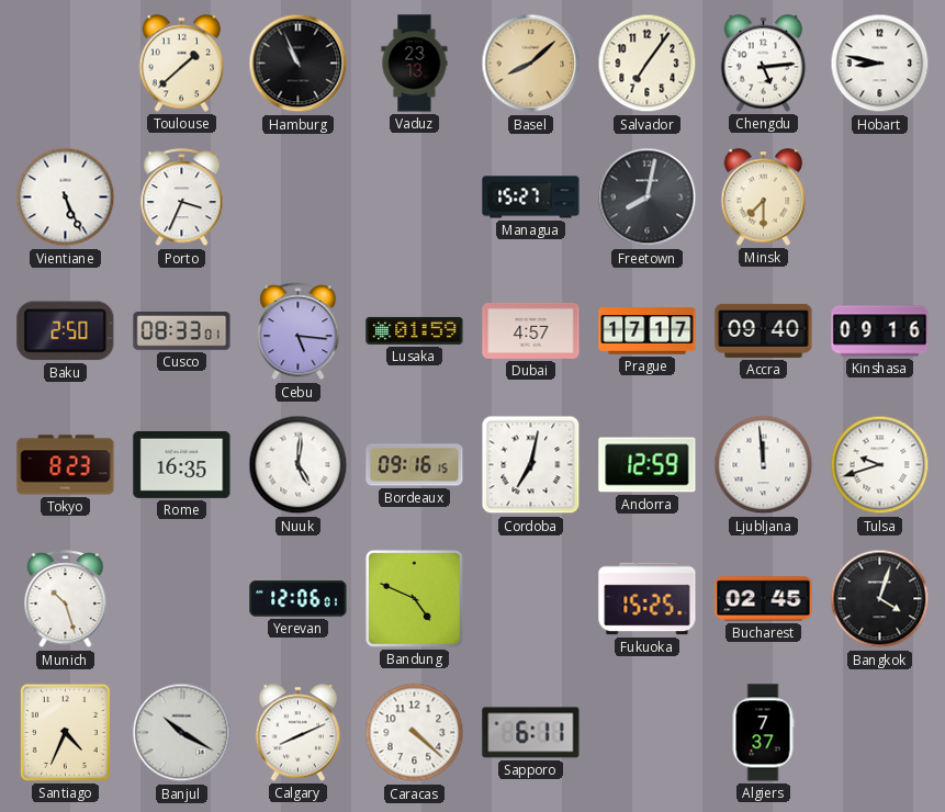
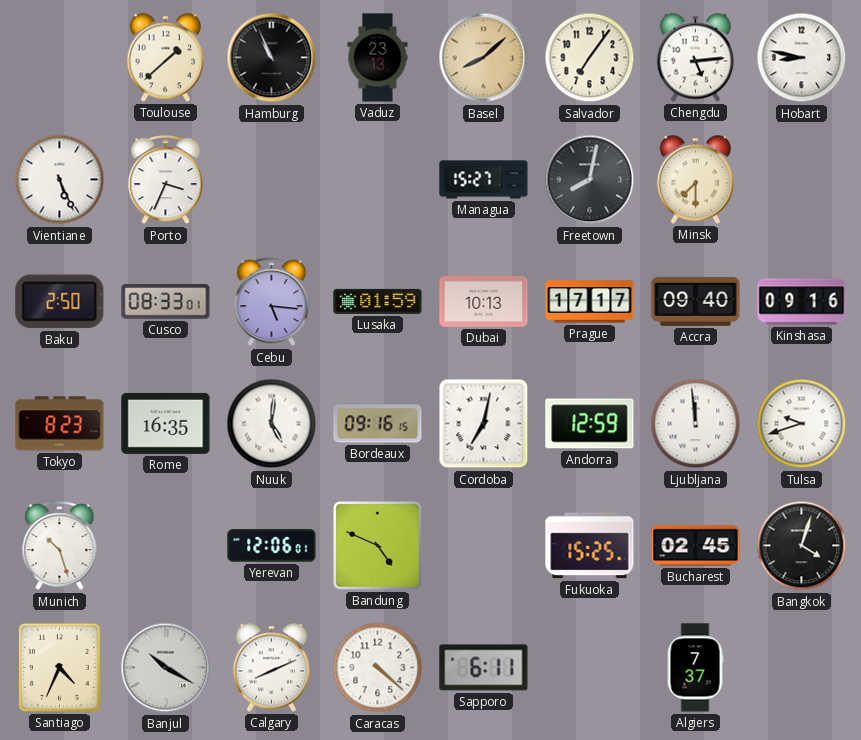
Dubai: 4:57 -> 10:13 (484, 301)
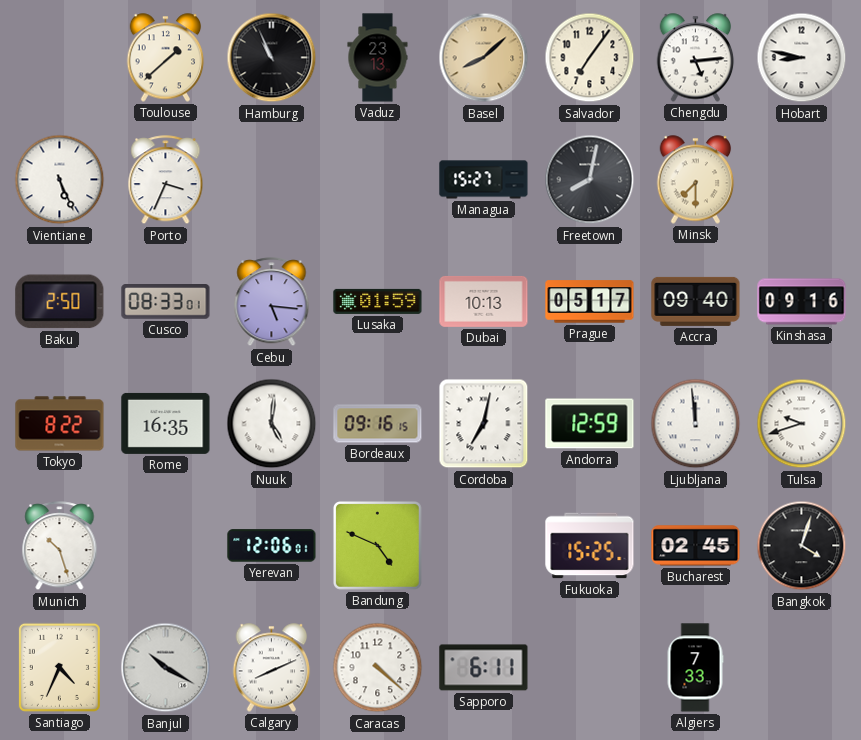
Prague: 17:17 -> 05:17 (590, 302)
Tokyo: 8:23 -> 8:22 (60, 424)
Algiers: 7:37 -> 7:33 (695, 668)
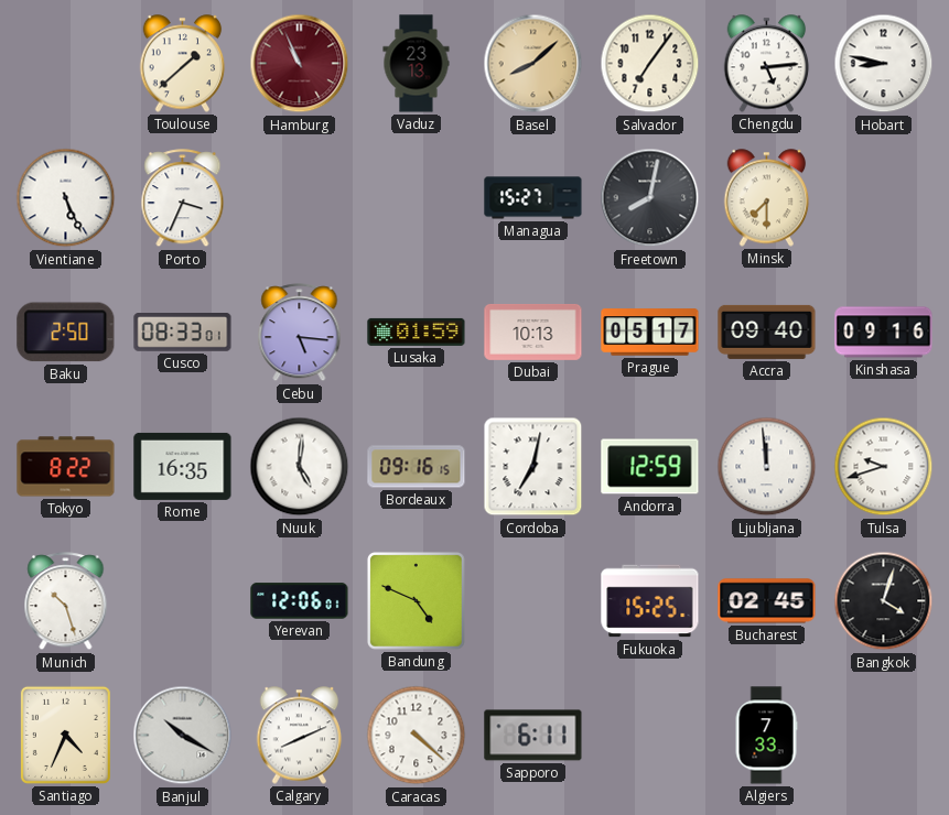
Hamburg dial: black -> burgundy (300, 64)
